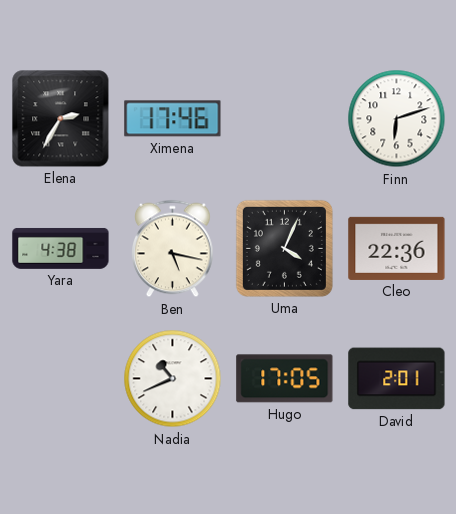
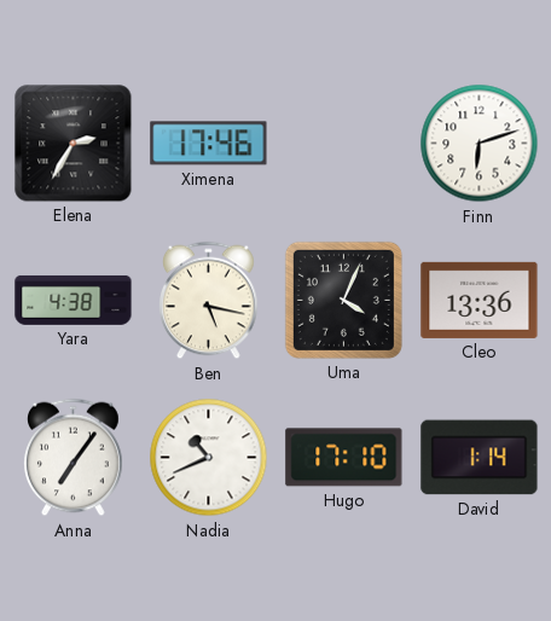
Cleo: 22:36 -> 13:36 (480, 300)
Anna: none -> 7:06 (74, 458)
Hugo: 17:05 -> 17:10 (344, 458)
David: 2:01 -> 1:14 (480, 458)
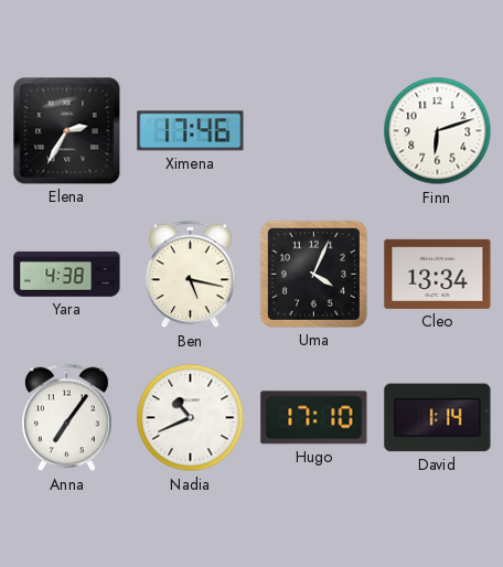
Cleo: 13:36 -> 13:34 (438, 274)
